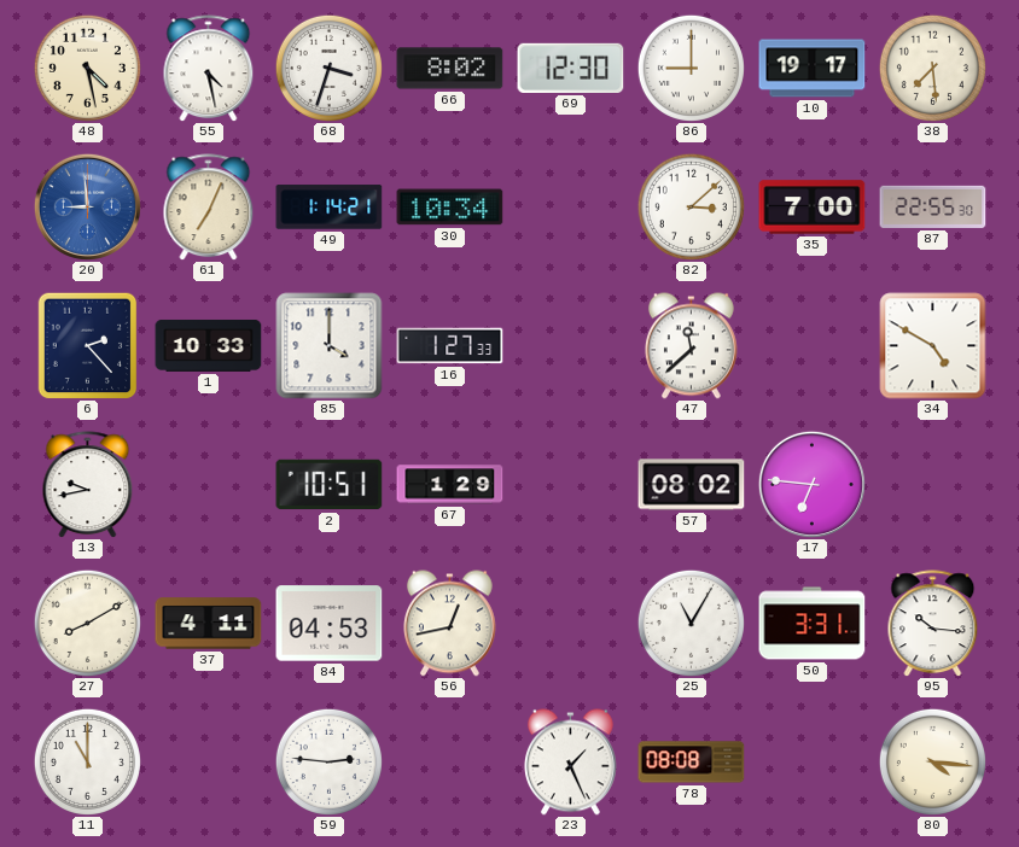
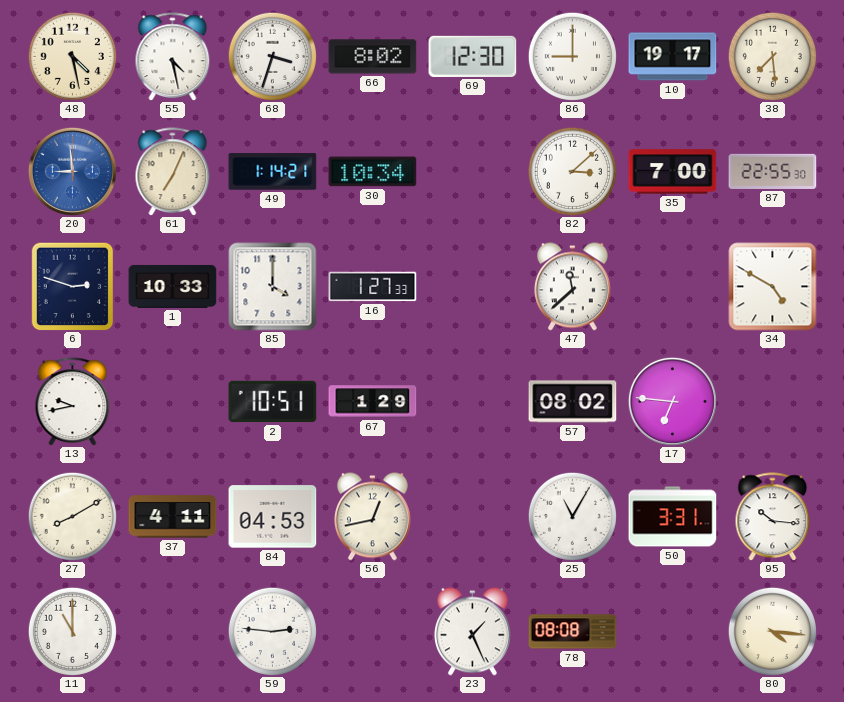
6: 2:23 -> 2:48 (73, 286)
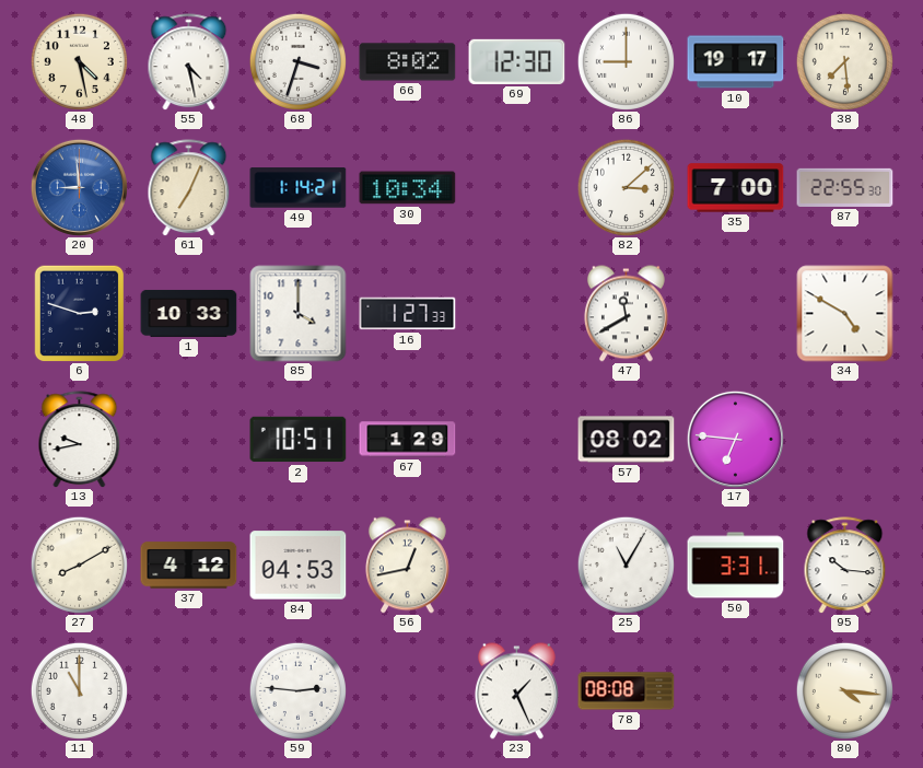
47: 11:38 -> 11:40 (626, 314)
37: 4:11 -> 4:12 (189, 566)
